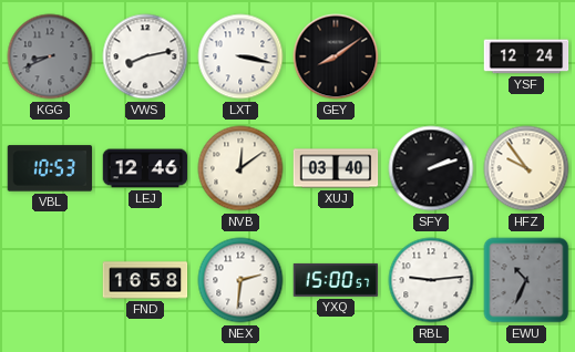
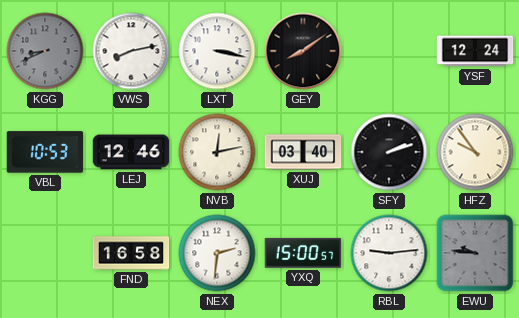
NVB: 12:09 -> 12:13 (217, 152)
EWU: 10:34 -> 9:46 (475, 253)
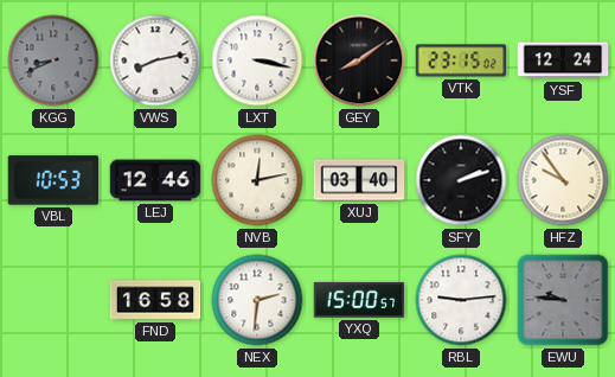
VTK: none -> 23:15 (461, 60)
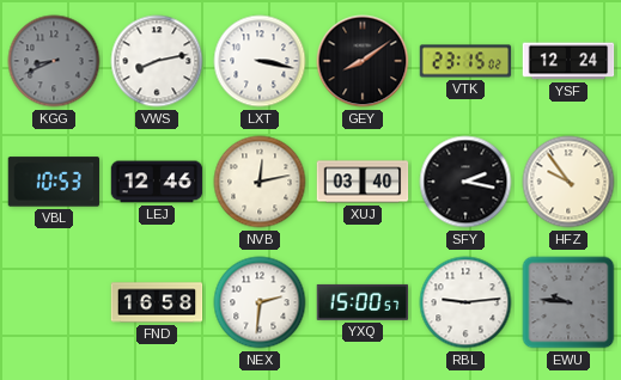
SFY: 2:12 -> 2:17 (465, 182)
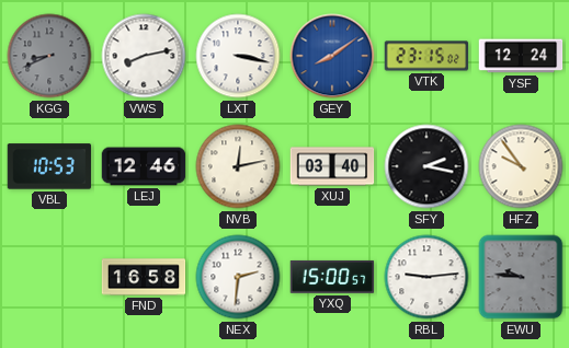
GEY dial: black -> blue (332, 56)
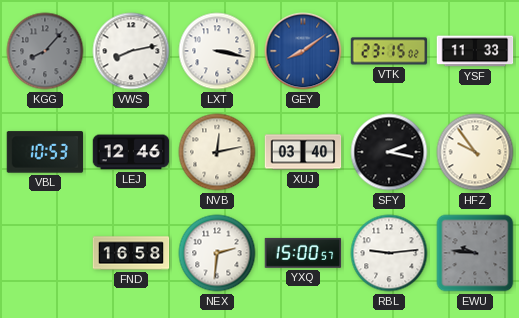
KGG: 8:41 -> 8:07 (45, 51)
YSF: 12:24 -> 11:33 (475, 51)
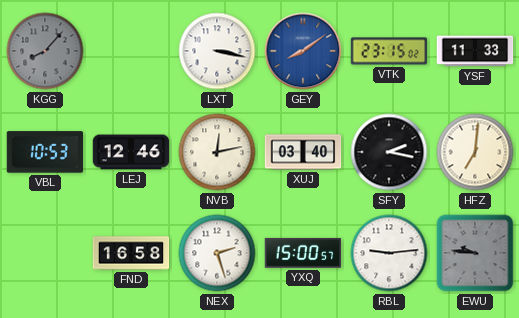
VWS: 8:13 -> none (131, 51)
HFZ: 9:54 -> 7:01 (475, 152)
NEX: 2:31 -> 2:27 (217, 253)
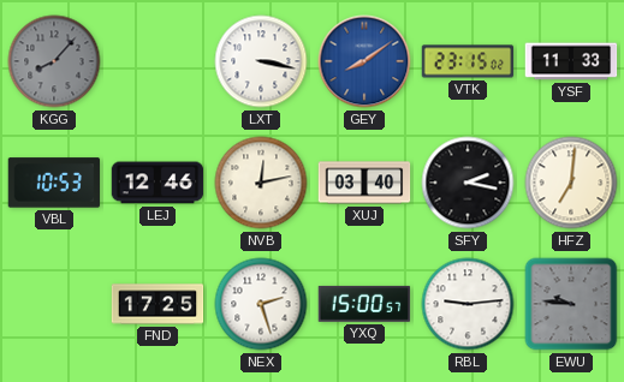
FND: 16:58 -> 17:25 (158, 304)
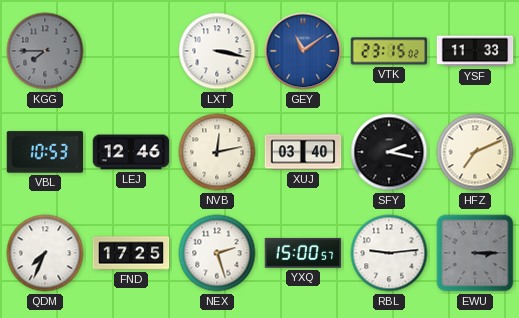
KGG: 8:07 -> 7:45 (45, 51)
GEY: 8:09 -> 11:09 (303, 51)
HFZ: 7:01 -> 7:11 (475, 152)
QDM: none -> 7:34 (45, 253)
EWU: 9:46 -> 3:15 (475, 253)
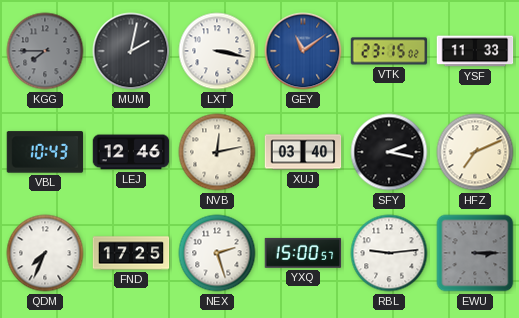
MUM: none -> 2:02 (131, 51)
VBL: 10:53 -> 10:43 (45, 152)
